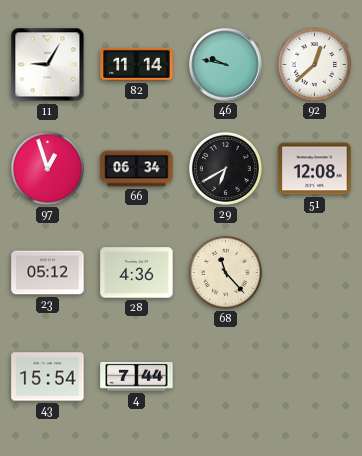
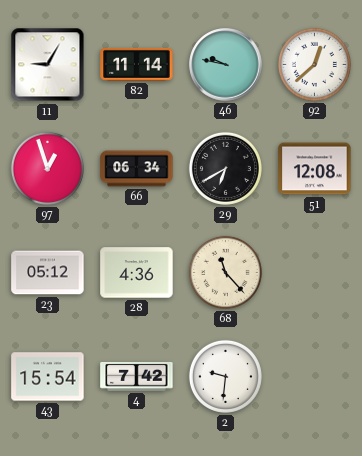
4: 7:44 -> 7:42 (137, 376)
2: none -> 9:31 (225, 376)
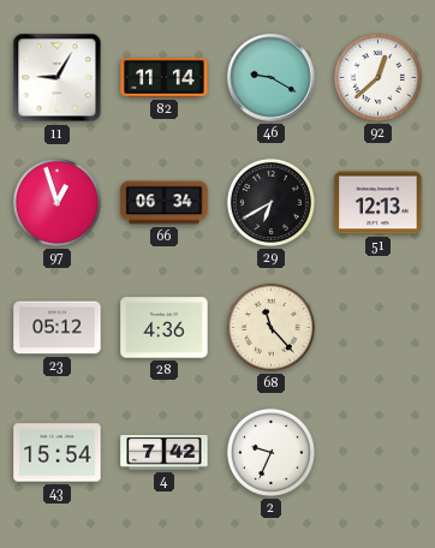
46: 9:47 -> 9:20 (272, 78)
51: 12:08 -> 12:13 (379, 203)
2: 9:31 -> 9:34 (270, 452)
